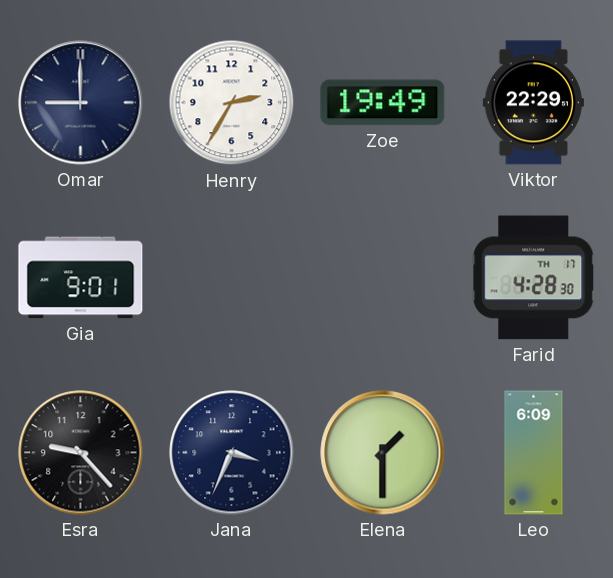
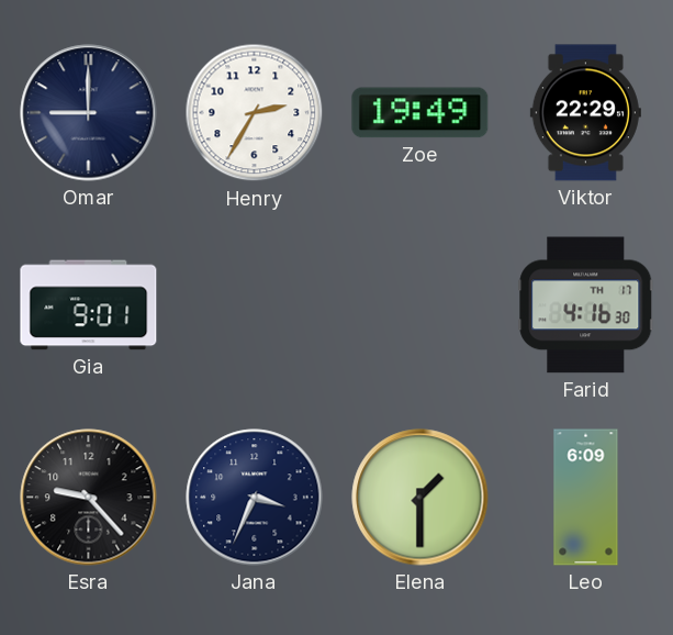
Farid: 4:28 -> 4:16 (586, 305)
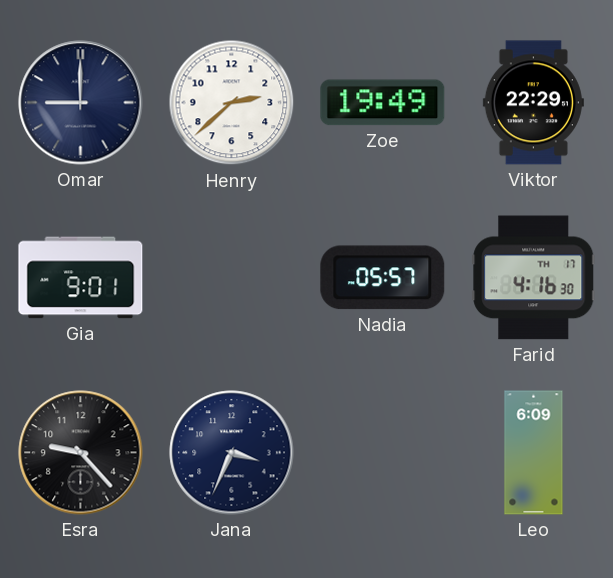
Henry: 2:35 -> 2:38 (232, 103)
Nadia: none -> 05:57 (383, 278)
Elena: 1:30 -> none (420, 498)
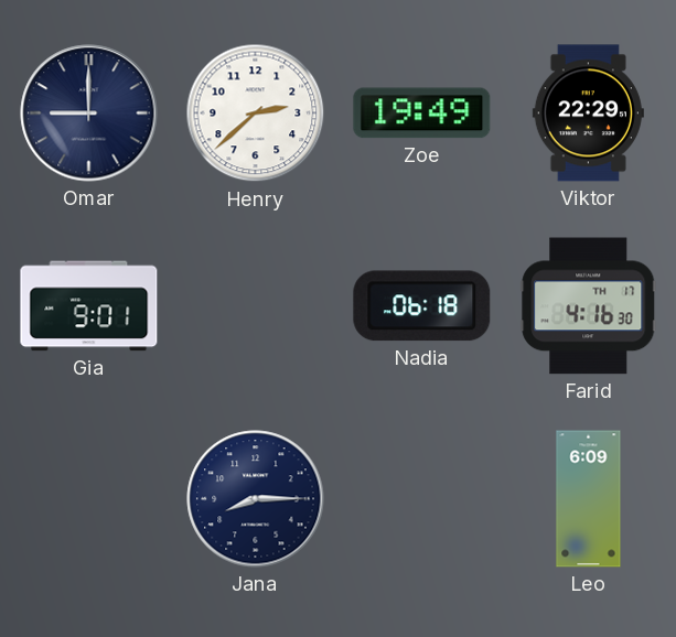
Nadia: 05:57 -> 06:18 (422, 306)
Esra: 9:23 -> none (81, 453)
Jana: 3:34 -> 8:15 (256, 499)
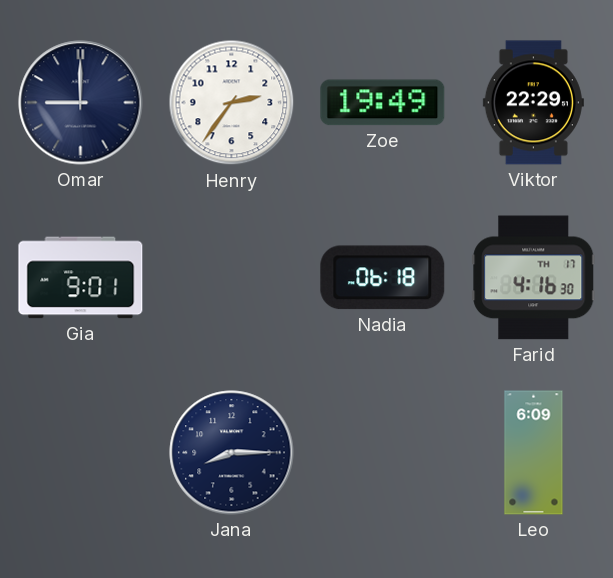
Henry: 2:38 -> 2:36 (232, 103)
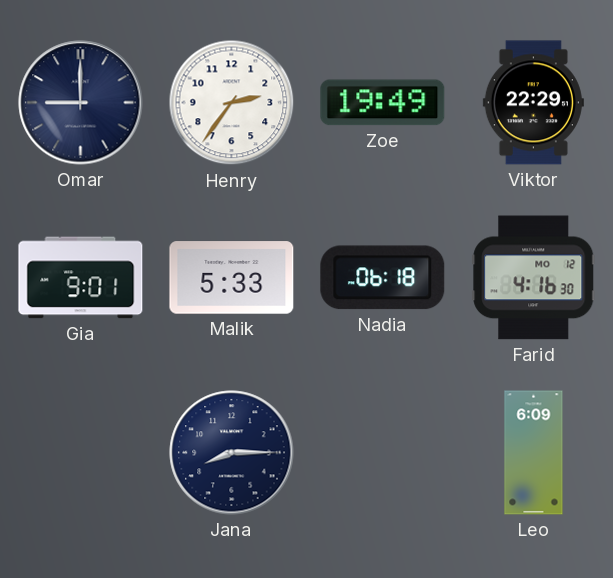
Malik: none -> 5:33 (232, 278)
Farid date: TH 17 -> MO 12 (534, 278)
